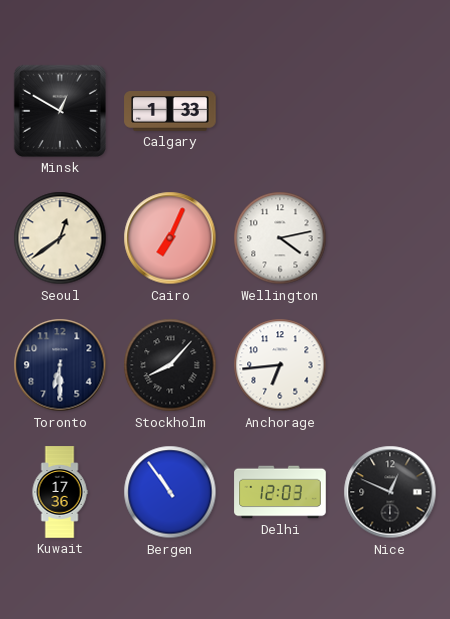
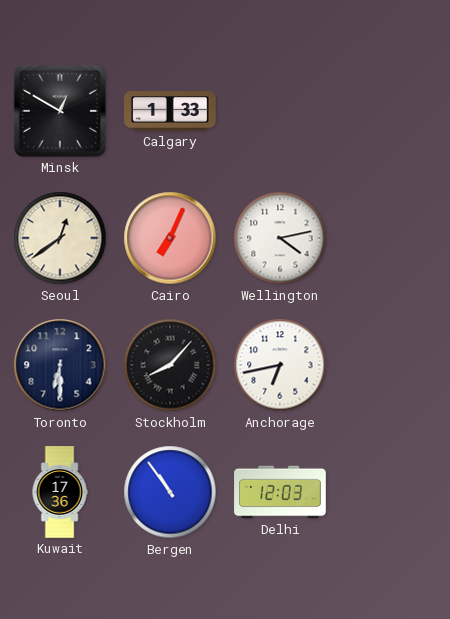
Anchorage: 6:44 -> 6:43 (280, 365)
Nice: 12:49 -> none (390, 492)
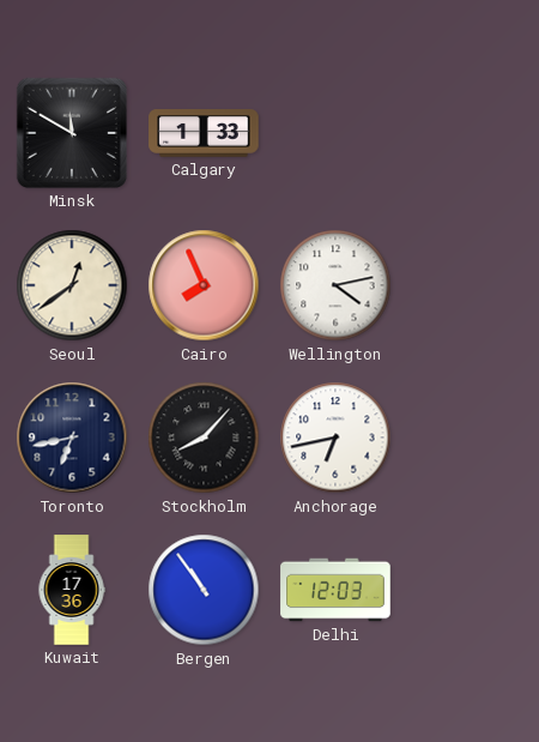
Minsk: 12:50 -> 11:50 (72, 133)
Cairo: 7:04 -> 7:56 (204, 285)
Toronto: 6:30 -> 6:43 (72, 438)
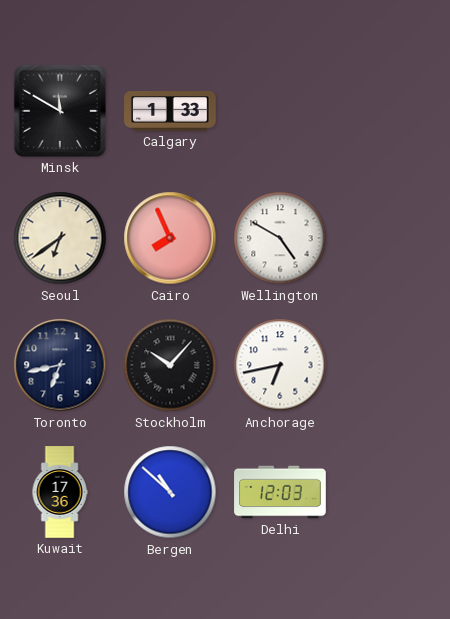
Seoul: 12:39 -> 6:39 (60, 238)
Wellington: 4:13 -> 4:50 (280, 238)
Stockholm: 8:07 -> 10:07 (170, 365)
Bergen: 10:54 -> 10:52 (170, 492)
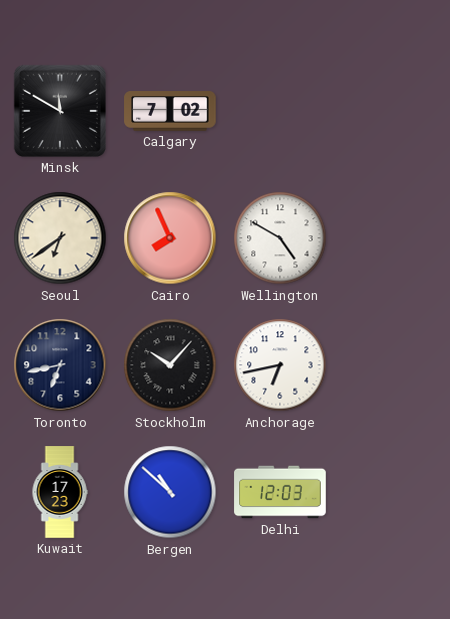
Calgary: 1:33 -> 7:02 (170, 111)
Kuwait: 17:36 -> 17:23 (60, 492)
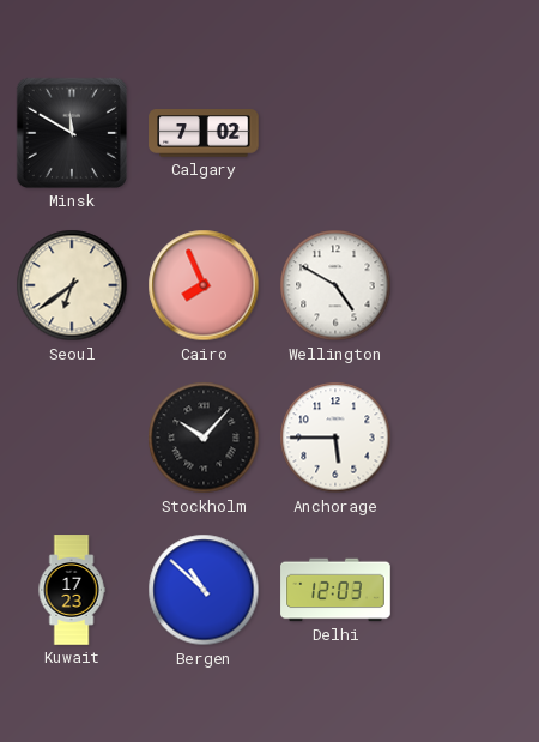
Toronto: 6:43 -> none (60, 365)
Anchorage: 6:43 -> 5:45 (335, 438)
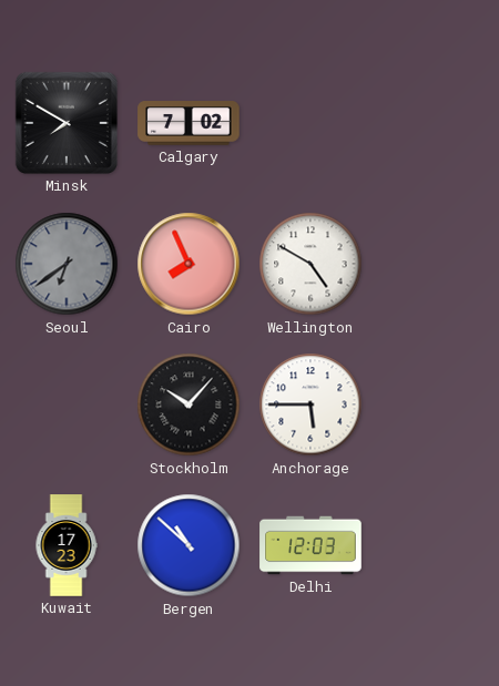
Minsk: 11:50 -> 7:50 (67, 123)
Seoul dial: cream -> grey (67, 264)
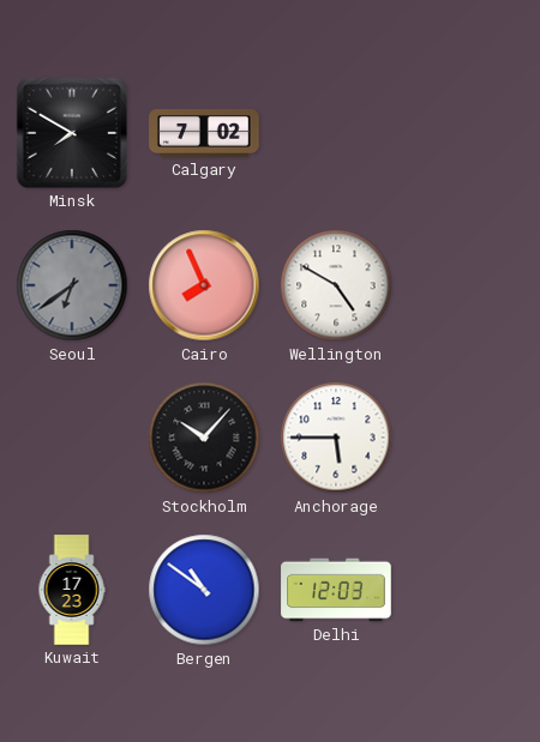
Bergen: 10:52 -> 10:51 (204, 590)
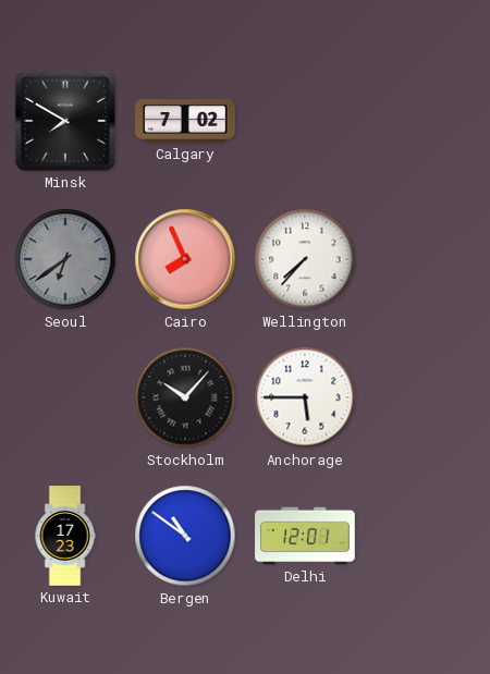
Wellington: 4:50 -> 7:37 (305, 259)
Delhi: 12:03 -> 12:01 (305, 536)
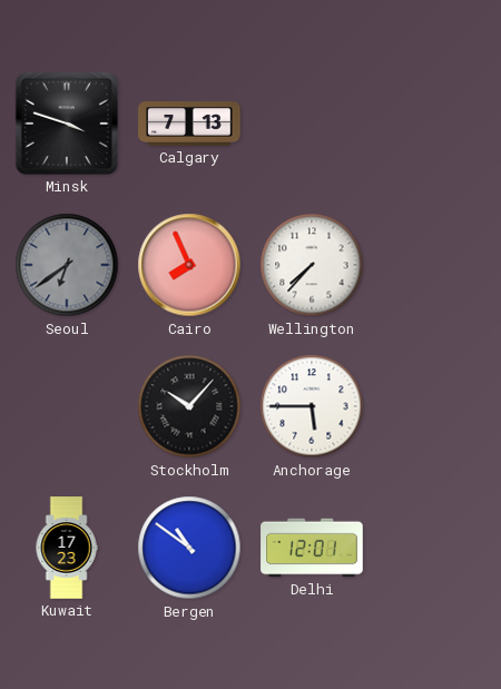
Minsk: 7:50 -> 3:48 (67, 124)
Calgary: 7:02 -> 7:13 (189, 124)
